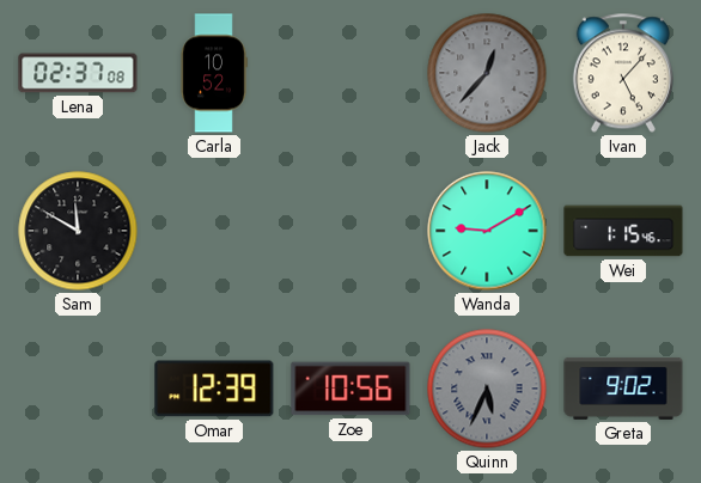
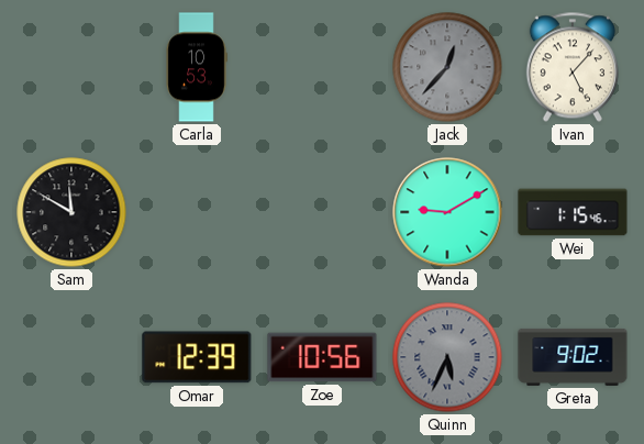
Lena: 02:37 -> none (78, 73)
Carla: 10:52 -> 10:53 (197, 67)
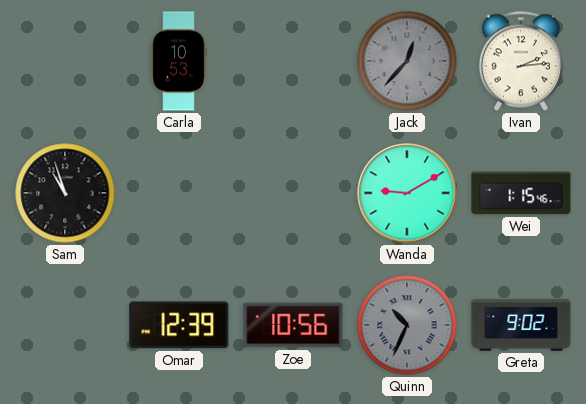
Ivan: 5:07 -> 2:14 (521, 61)
Sam: 11:50 -> 10:57 (65, 193)
Quinn: 5:34 -> 10:34 (407, 325)
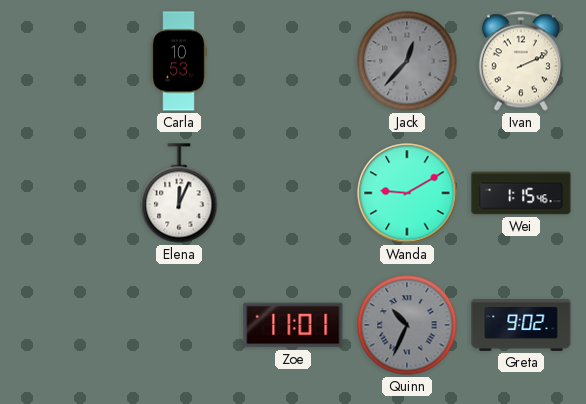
Ivan: 2:14 -> 2:11 (521, 61)
Sam: 10:57 -> none (65, 193)
Elena: none -> 12:04 (179, 193)
Omar: 12:39 -> none (179, 325)
Zoe: 10:56 -> 11:01 (293, 325)
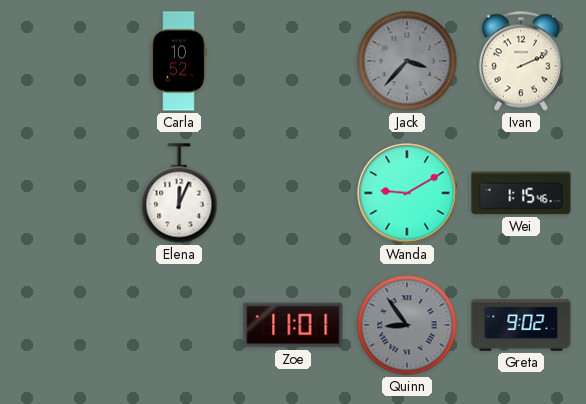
Carla: 10:53 -> 10:52 (179, 61)
Jack: 12:37 -> 3:37 (407, 61)
Quinn: 10:34 -> 8:54 (407, 325)
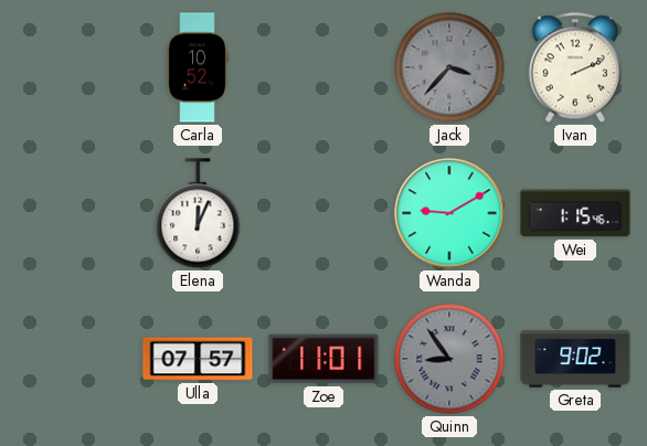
Ulla: none -> 07:57 (198, 359)
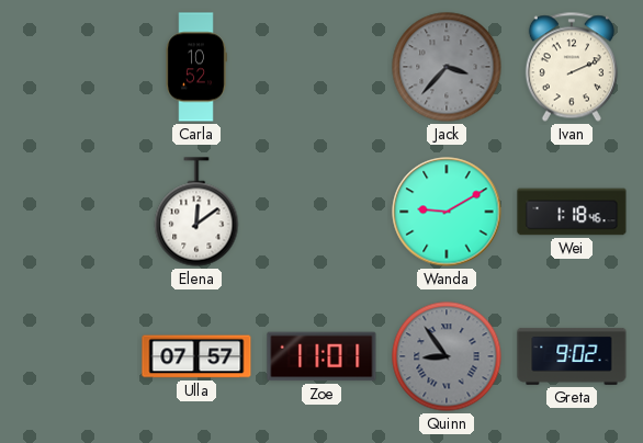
Elena: 12:04 -> 12:09 (196, 212)
Wei: 1:15 -> 1:18 (572, 212)
